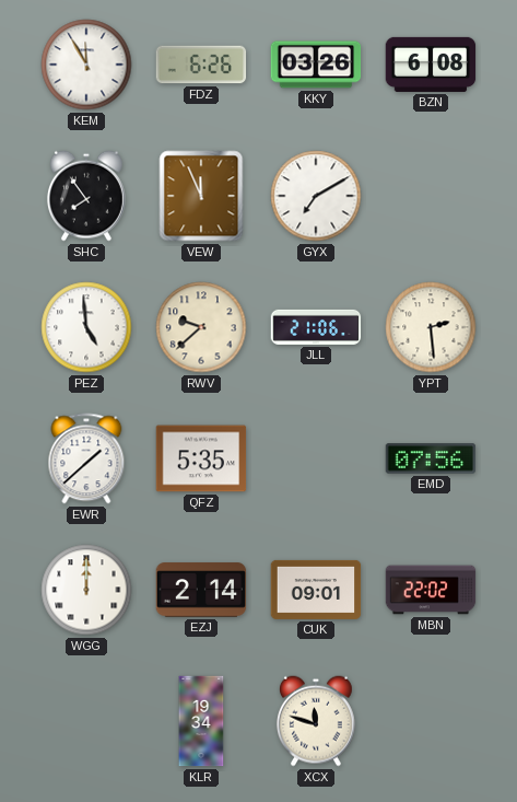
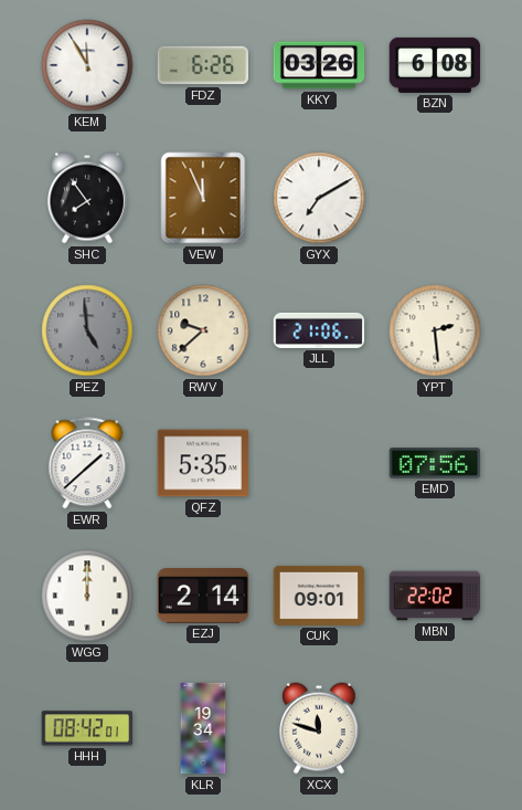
PEZ dial: white -> grey (87, 330)
HHH: none -> 08:42 (87, 728)
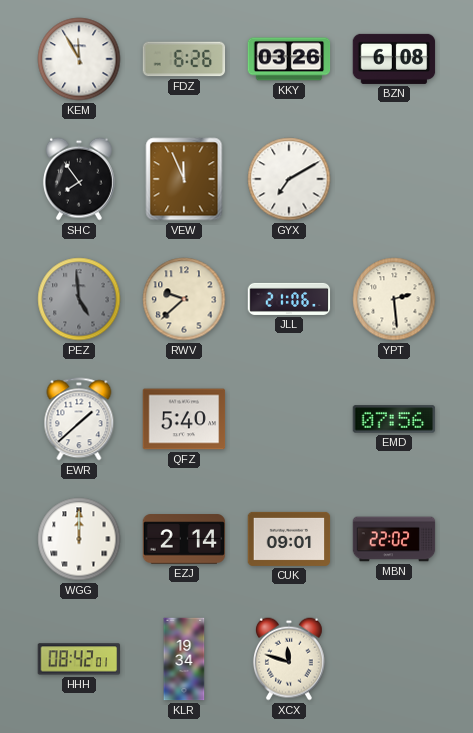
QFZ: 5:35 -> 5:40 (184, 419)
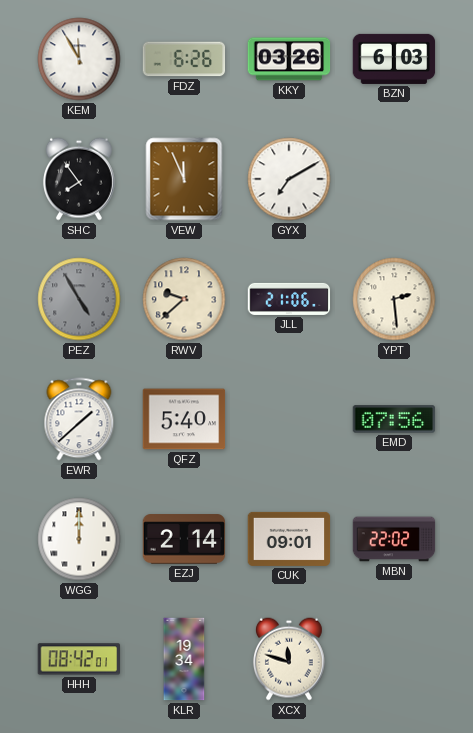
BZN: 6:08 -> 6:03 (394, 59)
PEZ: 4:59 -> 4:55 (79, 299)
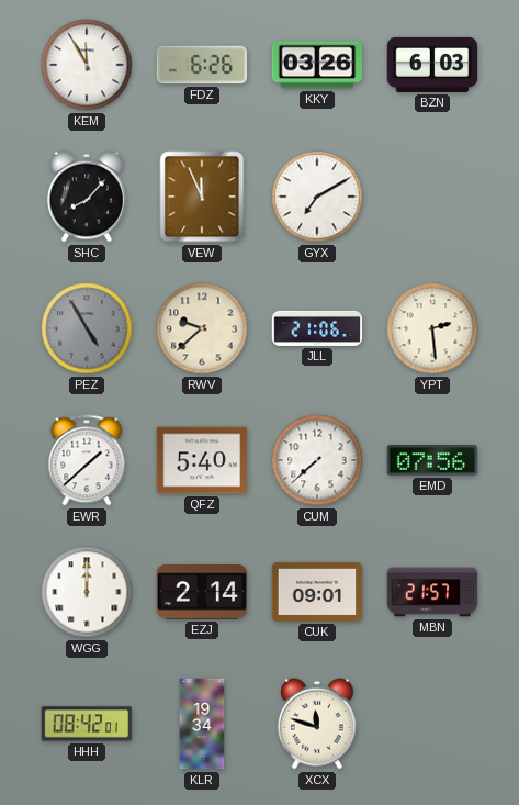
SHC: 7:54 -> 8:07 (87, 197)
CUM: none -> 7:38 (317, 460)
MBN: 22:02 -> 21:57 (432, 592)
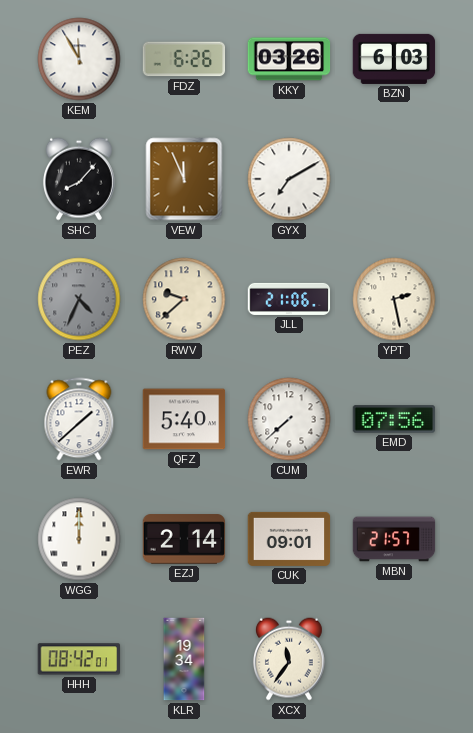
PEZ: 4:55 -> 4:34 (79, 299)
YPT: 2:29 -> 2:28 (394, 299)
XCX: 11:48 -> 11:36 (289, 659)
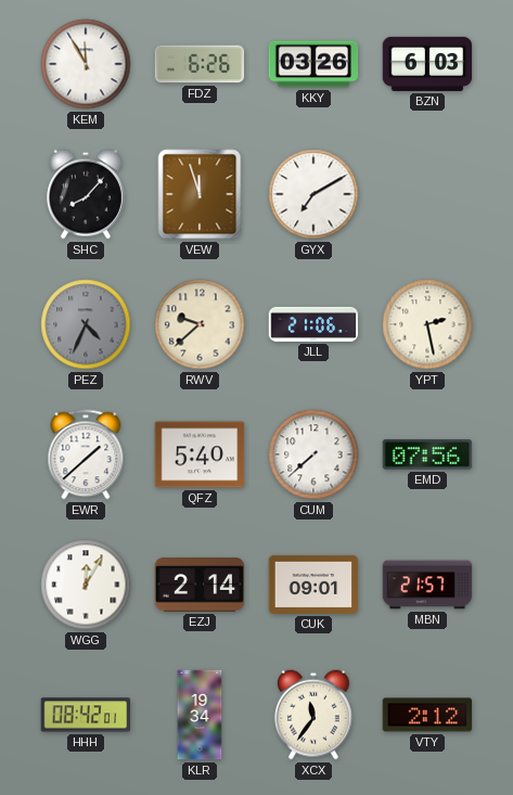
VEW: 11:56 -> 11:57 (200, 194)
WGG: 12:00 -> 12:05 (86, 585)
VTY: none -> 2:12 (427, 715)
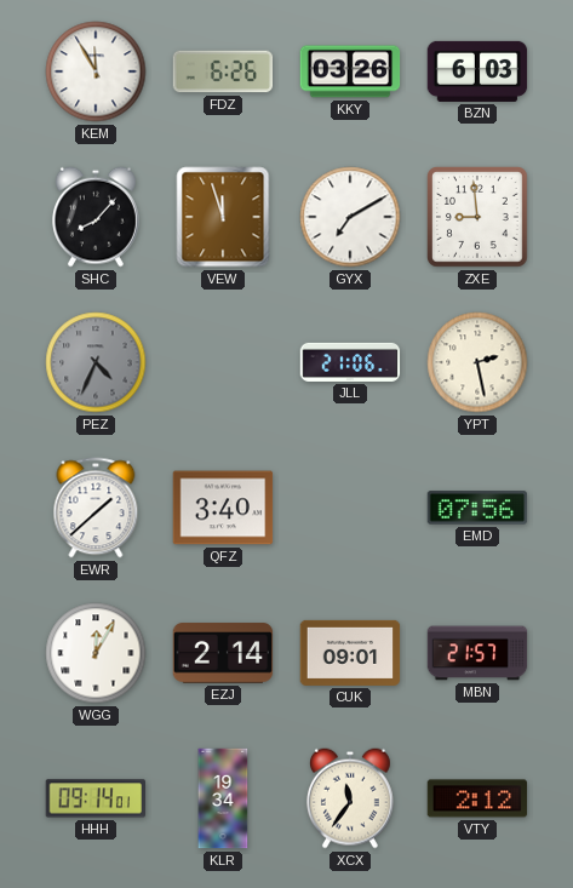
ZXE: none -> 8:59 (479, 218)
RWV: 9:38 -> none (200, 324)
QFZ: 5:40 -> 3:40 (223, 508)
CUM: 7:38 -> none (313, 454)
HHH: 08:42 -> 09:14 (96, 798)
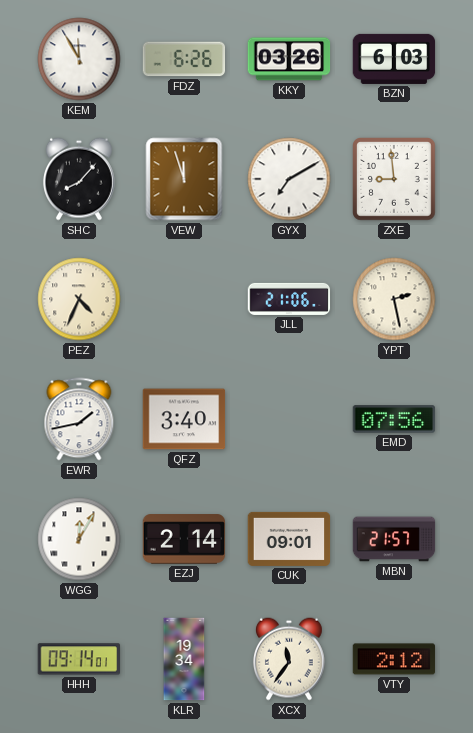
PEZ dial: grey -> cream (79, 299)
EWR: 1:38 -> 1:43 (79, 419)
